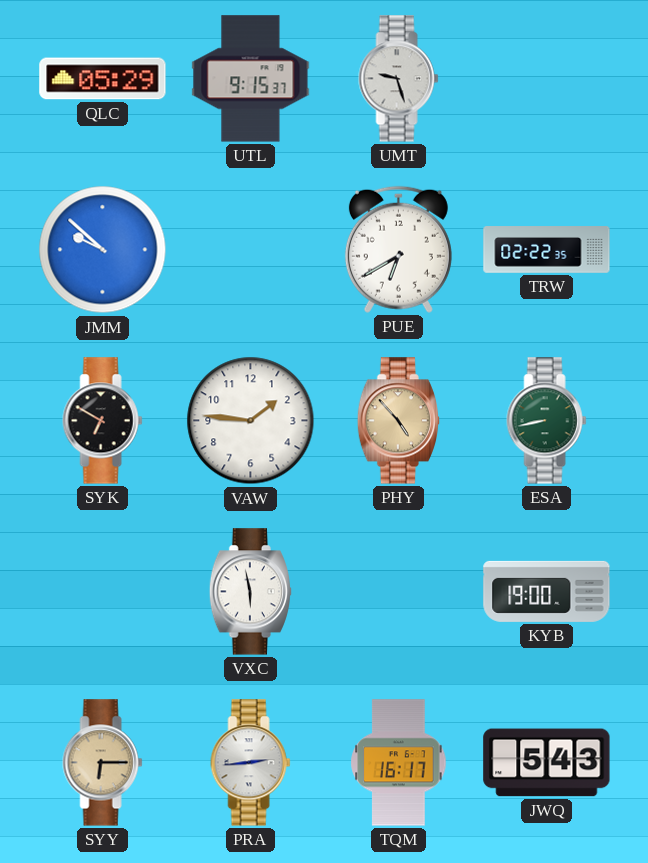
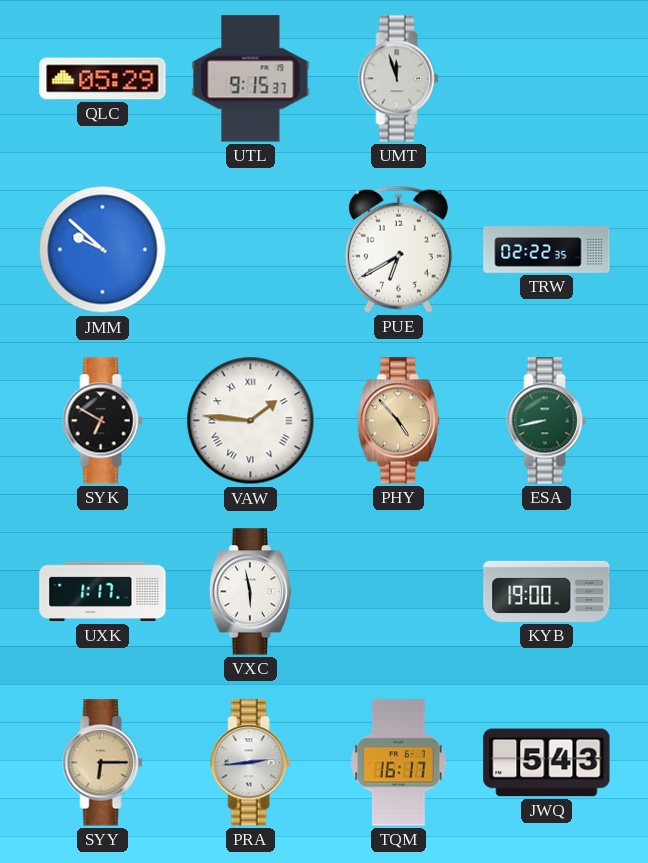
UMT: 9:27 -> 11:57 (399, 79)
VAW numerals: Arabic -> Roman (251, 421)
UXK: none -> 1:17 (103, 592)
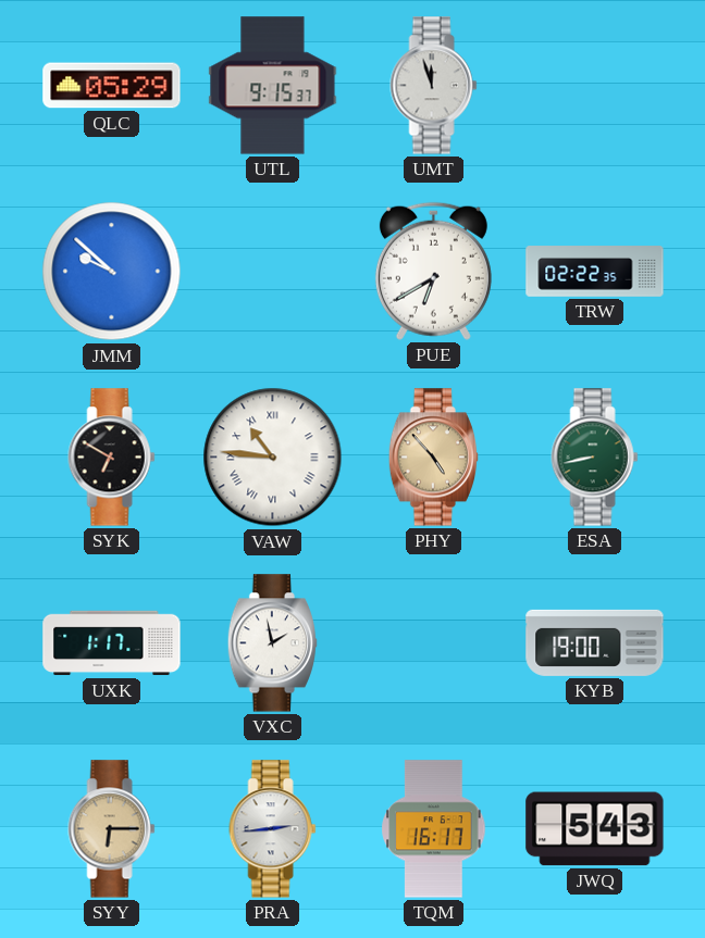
VAW: 1:46 -> 10:46 (273, 458)
VXC: 5:58 -> 1:58 (272, 643)
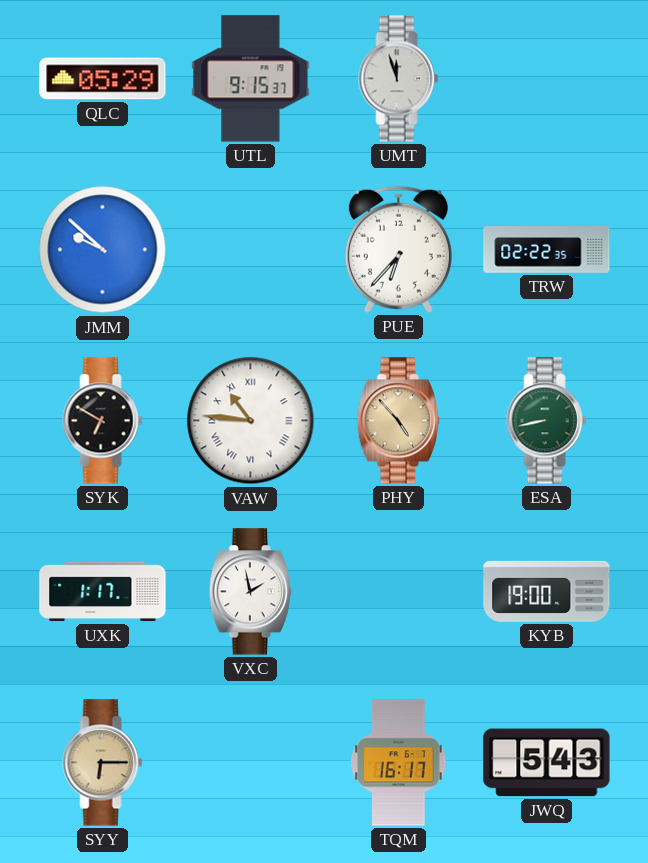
PUE: 6:40 -> 6:37 (398, 249)
PRA: 2:44 -> none (273, 829)
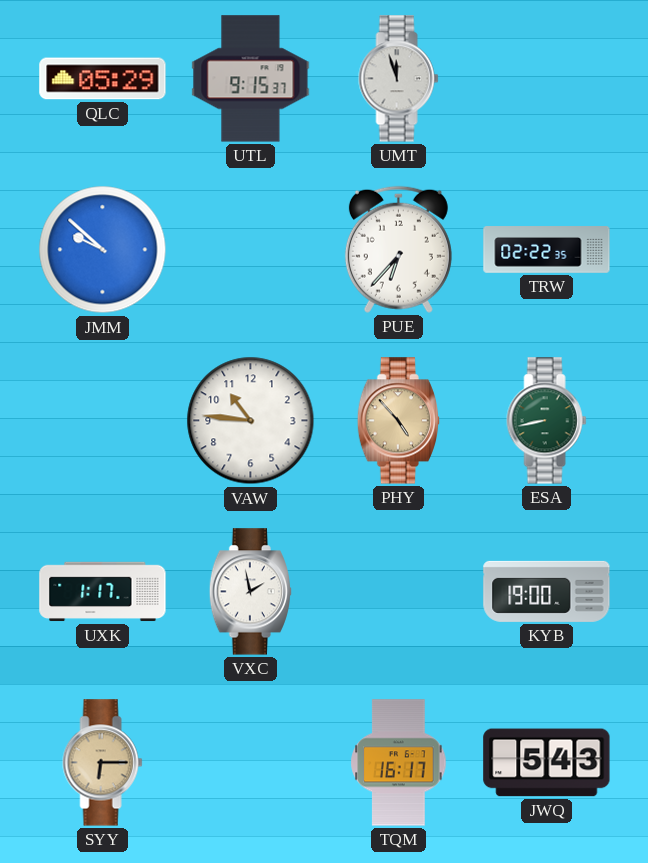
SYK: 6:50 -> none (103, 421)
VAW numerals: Roman -> Arabic (251, 421)
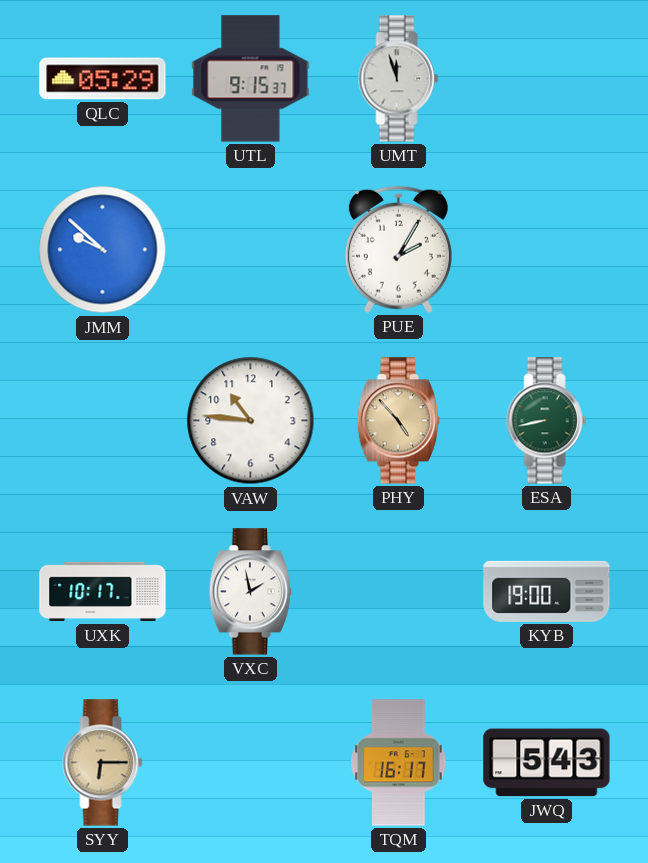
PUE: 6:37 -> 2:05 (398, 249)
TRW: 02:22 -> none (547, 250)
UXK: 1:17 -> 10:17 (103, 592)
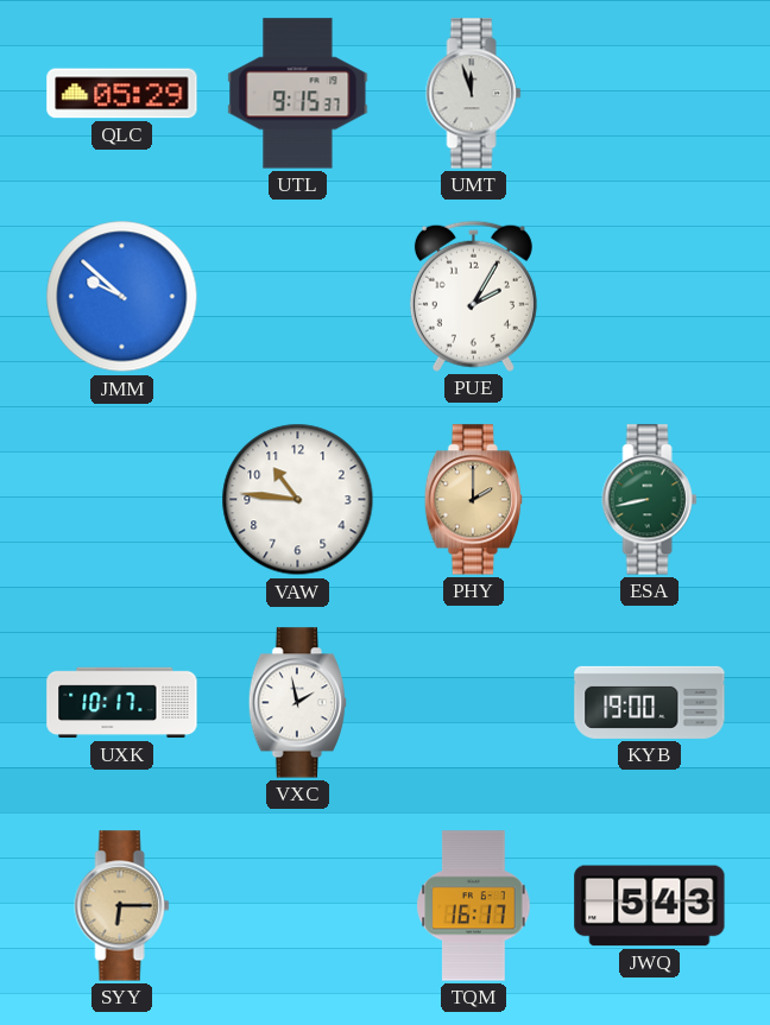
PHY: 4:53 -> 2:00 (473, 500)
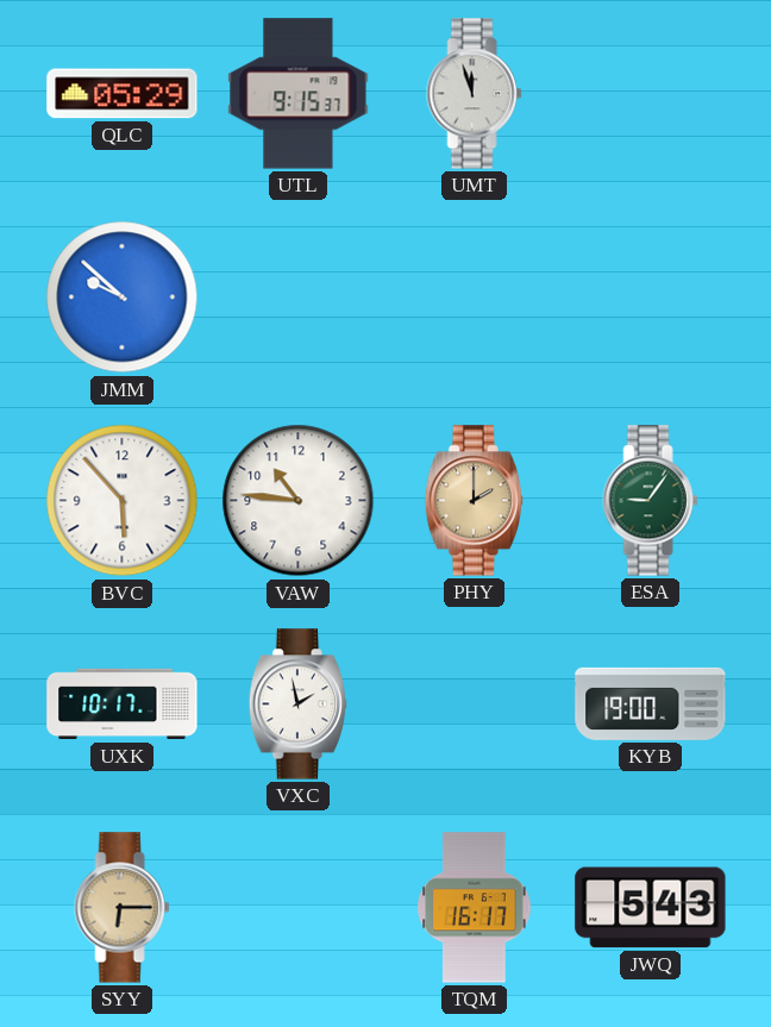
PUE: 2:05 -> none (473, 296)
BVC: none -> 5:53 (123, 501)
ESA: 8:43 -> 9:06 (651, 501)
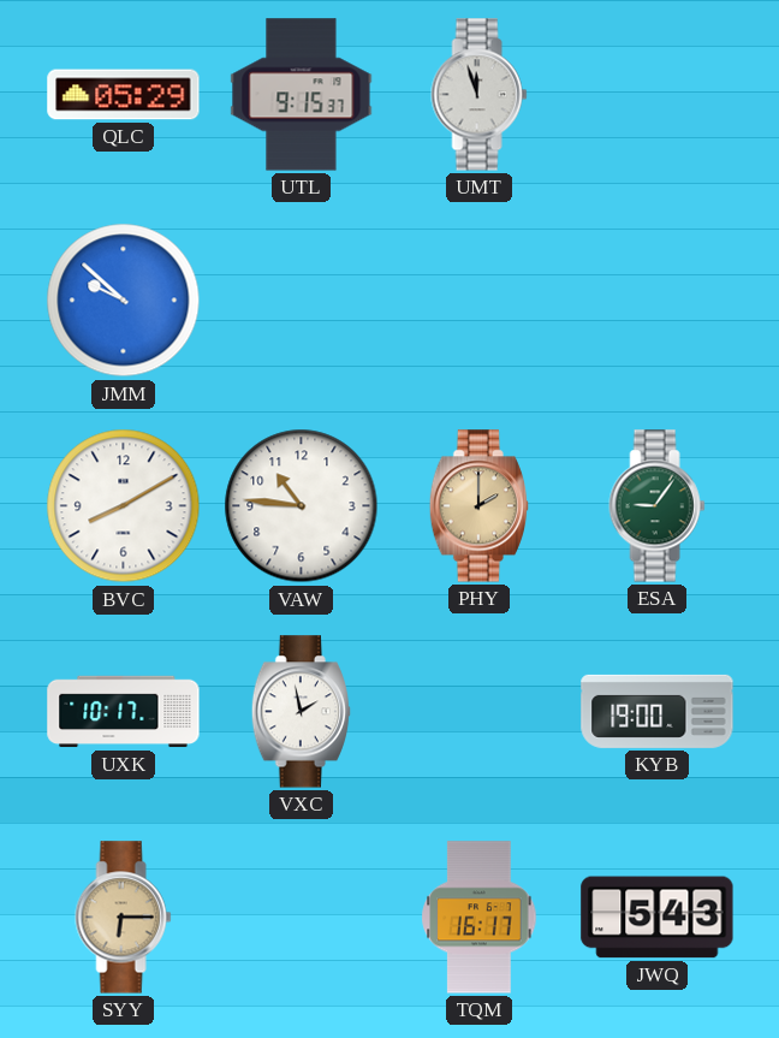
BVC: 5:53 -> 8:10 (124, 506)
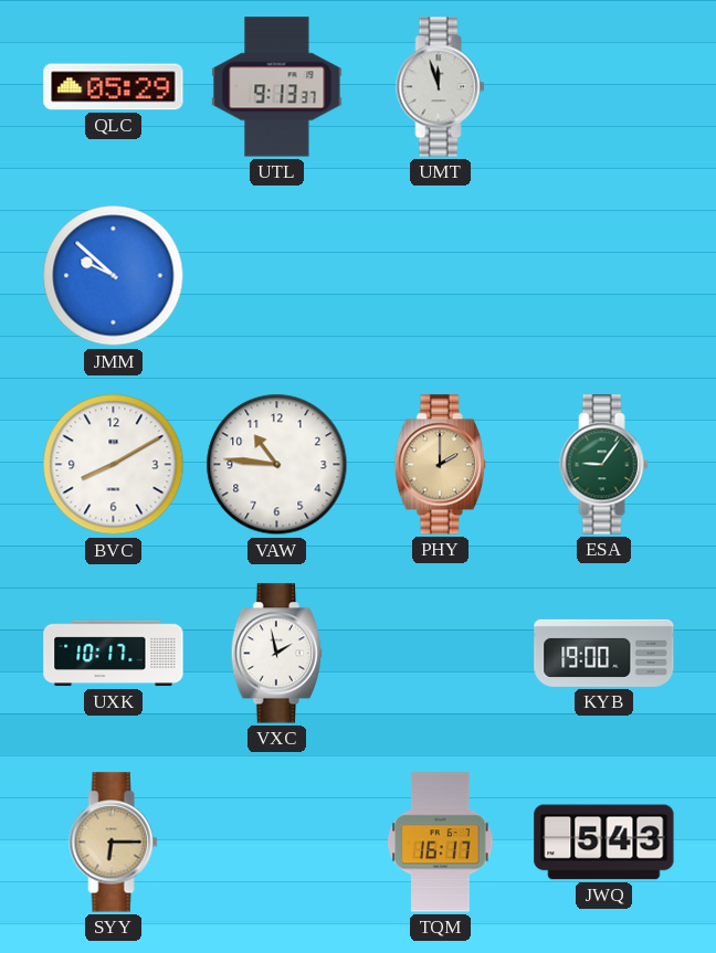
UTL: 9:15 -> 9:13 (277, 87)
